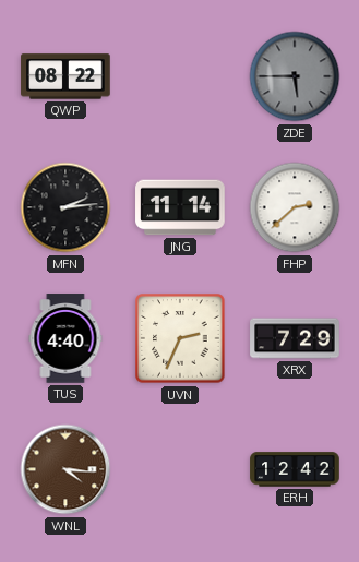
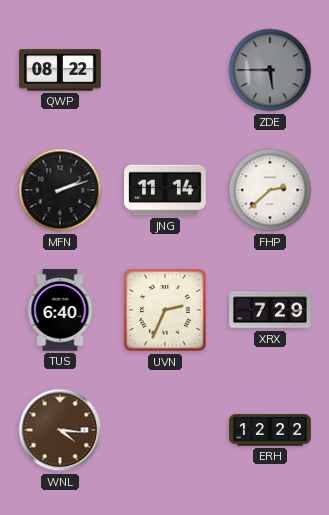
MFN: 2:14 -> 2:12 (60, 190)
TUS: 4:40 -> 6:40 (60, 310)
ERH: 12:42 -> 12:22 (270, 430)
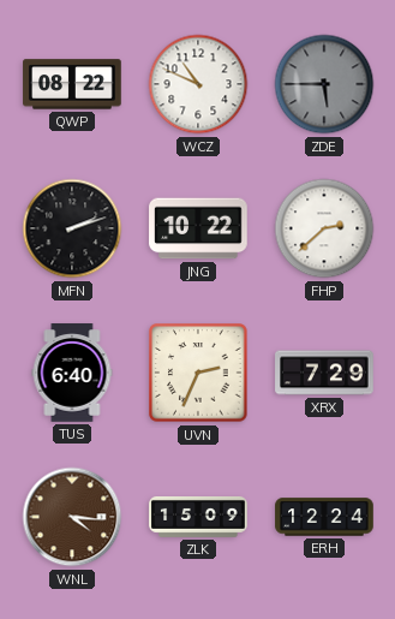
WCZ: none -> 10:49 (198, 84)
JNG: 11:14 -> 10:22 (198, 228)
ZLK: none -> 15:09 (198, 517)
ERH: 12:22 -> 12:24 (324, 517)
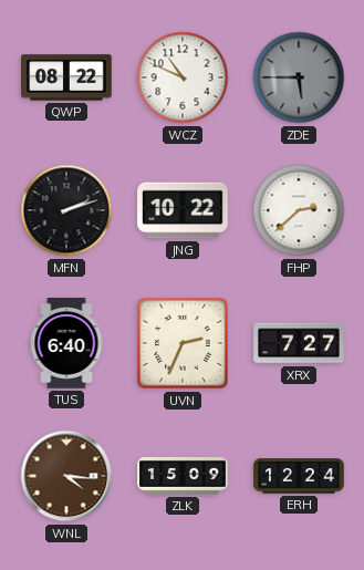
XRX: 7:29 -> 7:27 (299, 343)
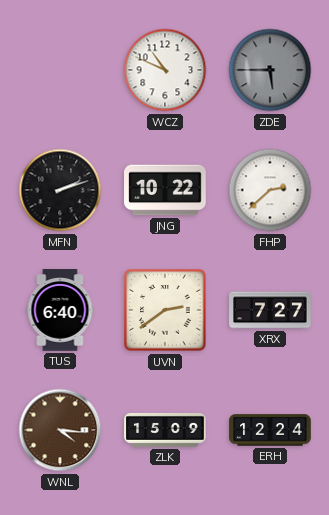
QWP: 08:22 -> none (66, 77)
UVN: 2:34 -> 2:39 (165, 310)
